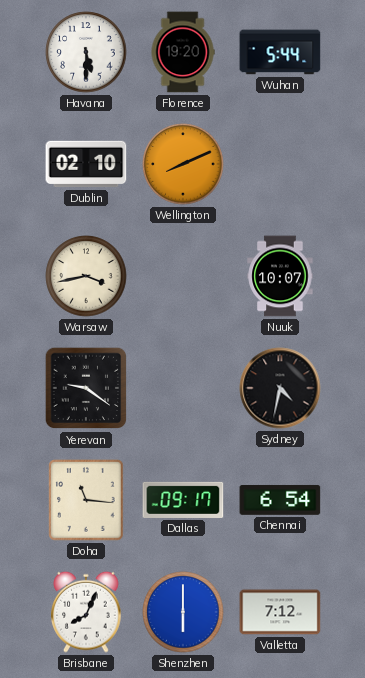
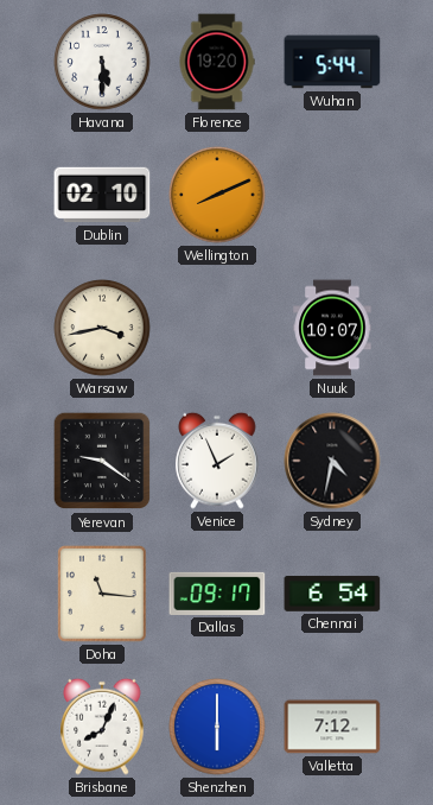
Venice: none -> 1:56 (217, 461)
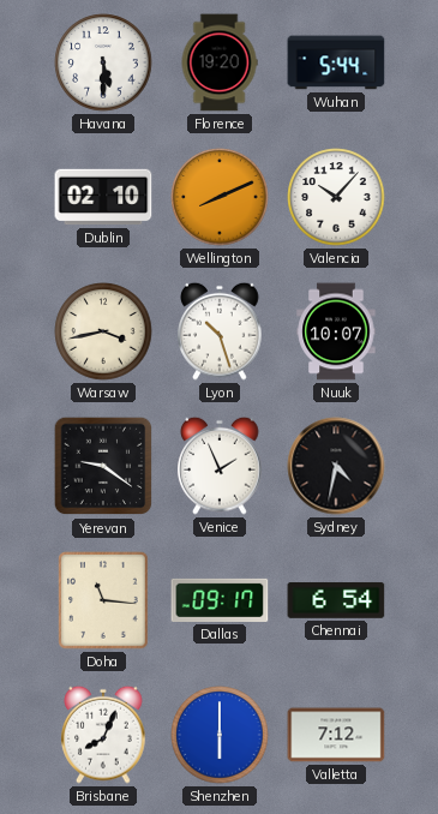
Valencia: none -> 10:07 (336, 197)
Lyon: none -> 10:27 (220, 331)
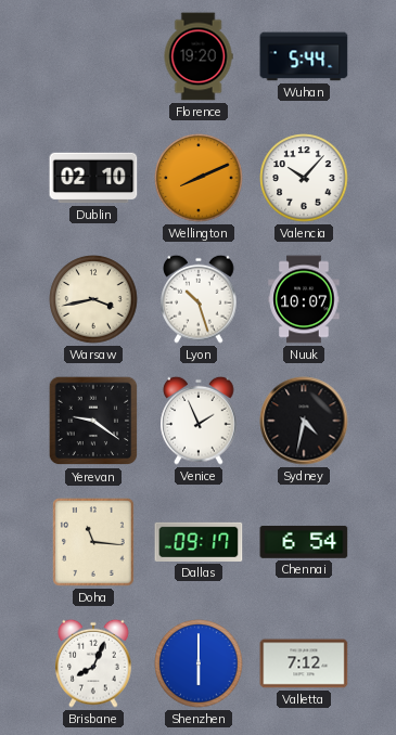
Havana: 5:30 -> none (103, 62)
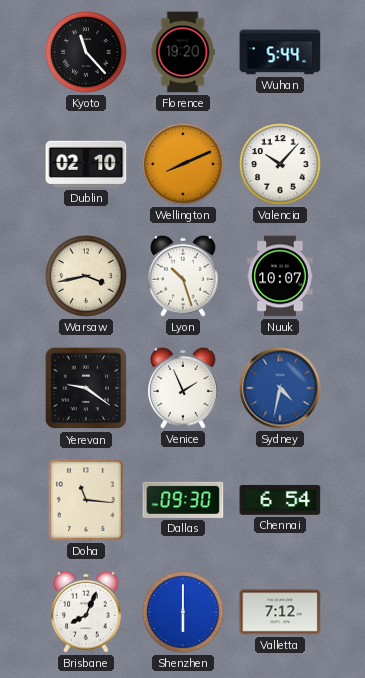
Kyoto: none -> 11:23 (86, 52)
Sydney dial: black -> blue (280, 388)
Dallas: 09:17 -> 09:30 (183, 500)
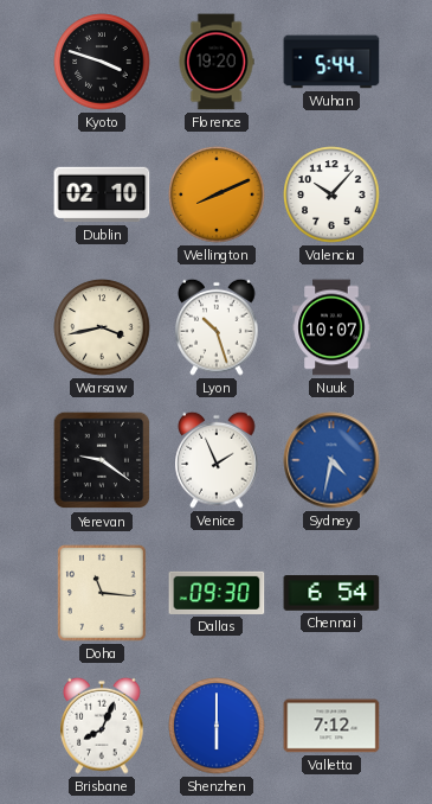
Kyoto: 11:23 -> 3:48 (102, 62)
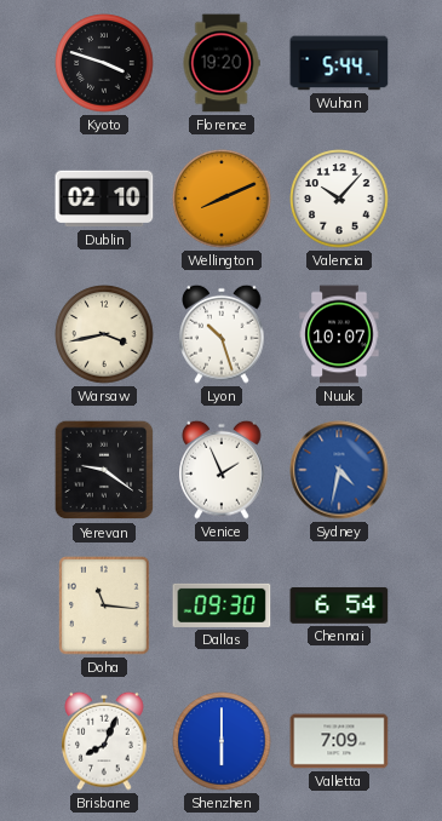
Valletta: 7:12 -> 7:09 (339, 741)
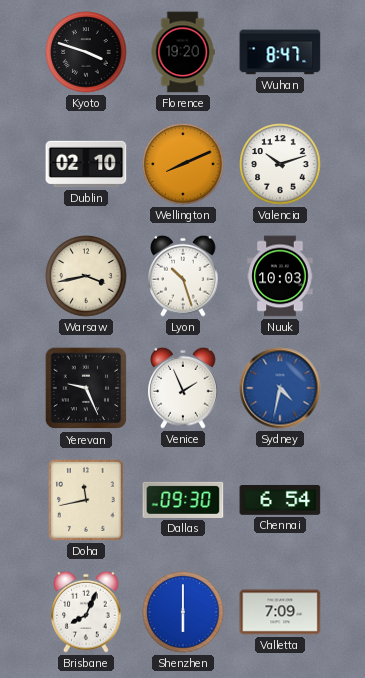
Wuhan: 5:44 -> 8:47 (280, 52)
Valencia: 10:07 -> 10:12 (280, 164)
Nuuk: 10:07 -> 10:03 (280, 276)
Yerevan: 9:21 -> 9:26 (86, 388)
Doha: 11:16 -> 11:43 (87, 500)
